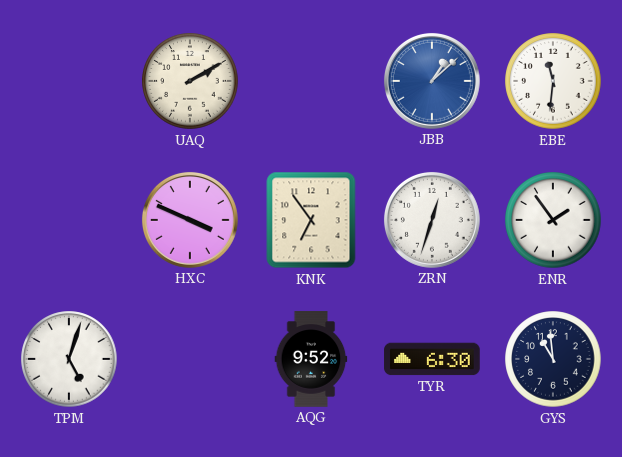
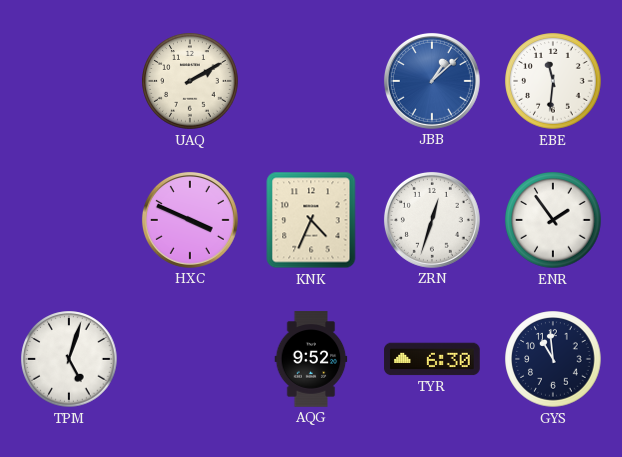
KNK: 6:54 -> 4:34 (311, 220)
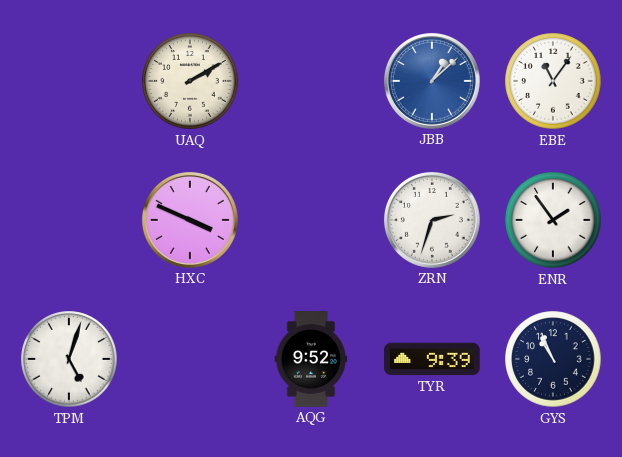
EBE: 11:31 -> 11:06 (553, 81)
KNK: 4:34 -> none (311, 220)
ZRN: 12:33 -> 2:33 (432, 220)
TYR: 6:30 -> 9:39 (432, 359)
GYS: 10:59 -> 10:56 (553, 359)
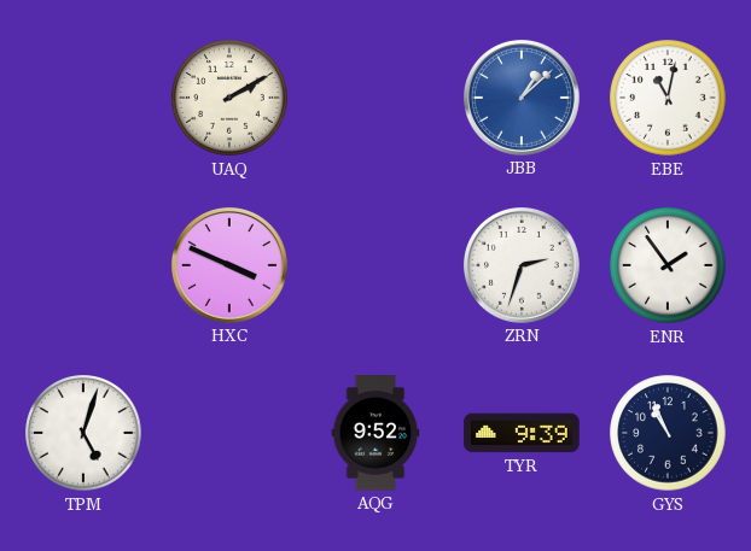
EBE: 11:06 -> 11:02 (668, 98)
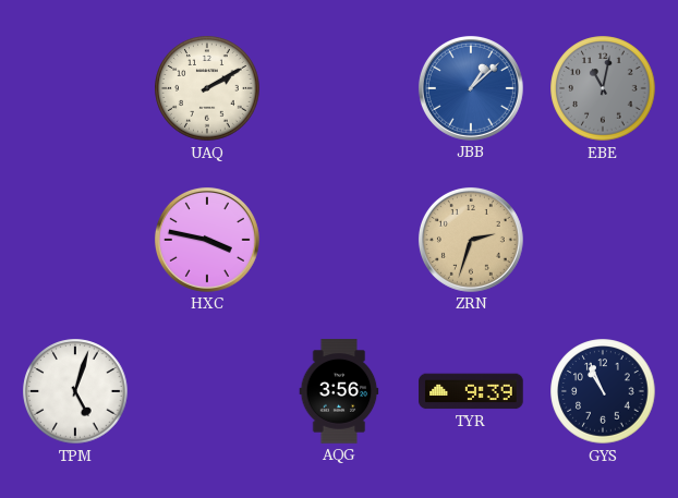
EBE dial: white -> grey (603, 88)
HXC: 3:49 -> 3:47 (207, 240)
ZRN dial: white -> champagne (471, 240)
ENR: 1:54 -> none (668, 265)
AQG: 9:52 -> 3:56 (339, 391)
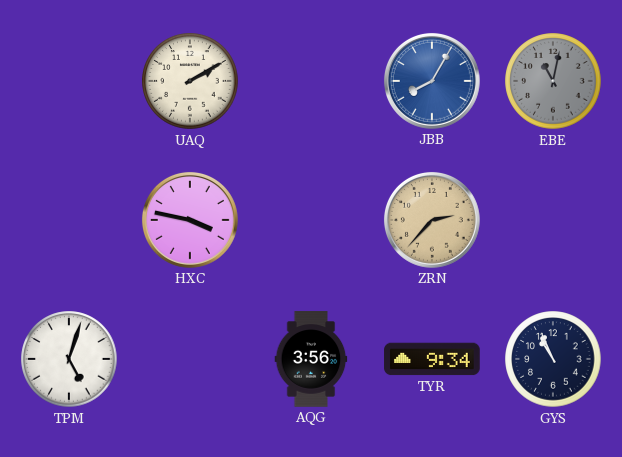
JBB: 1:08 -> 8:05 (432, 81)
ZRN: 2:33 -> 2:37 (432, 220)
TYR: 9:39 -> 9:34 (432, 359)
